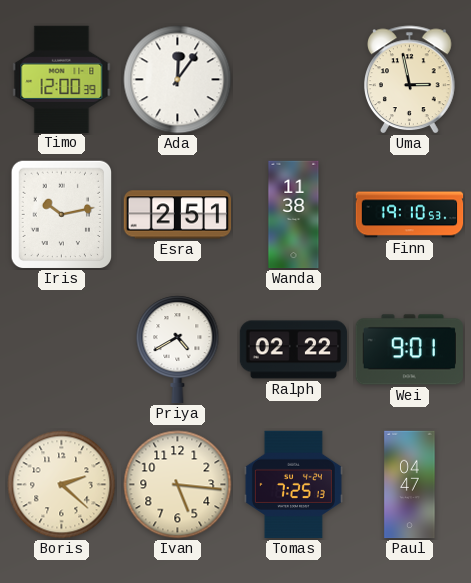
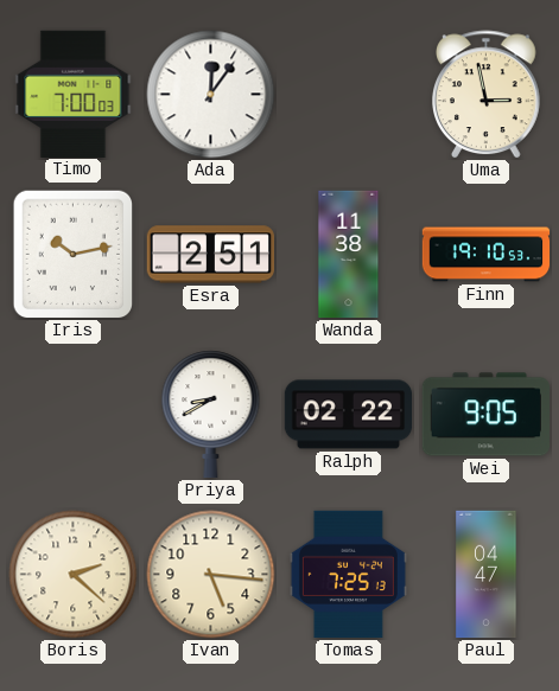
Timo: 12:00 -> 7:00 (74, 94)
Priya: 4:40 -> 8:40 (211, 414)
Wei: 9:01 -> 9:05 (485, 415)
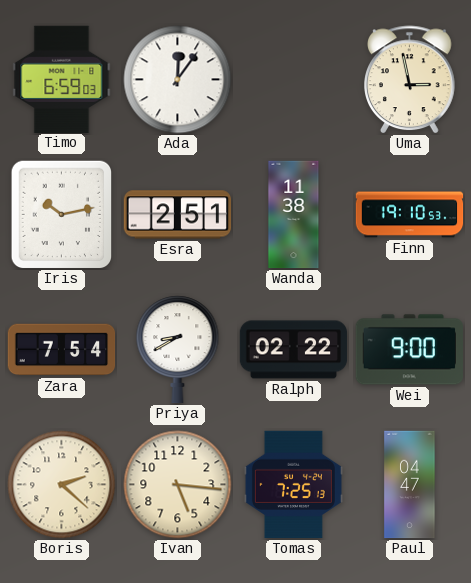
Timo: 7:00 -> 6:59 (62, 79)
Zara: none -> 7:54 (62, 350)
Wei: 9:05 -> 9:00 (409, 350)
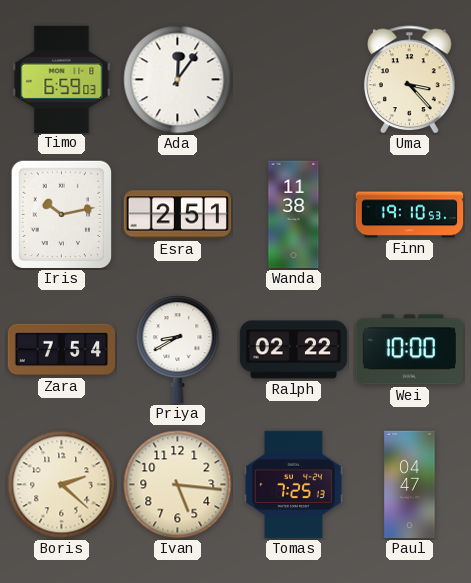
Uma: 2:58 -> 3:23 (410, 80)
Wei: 9:00 -> 10:00 (409, 350)
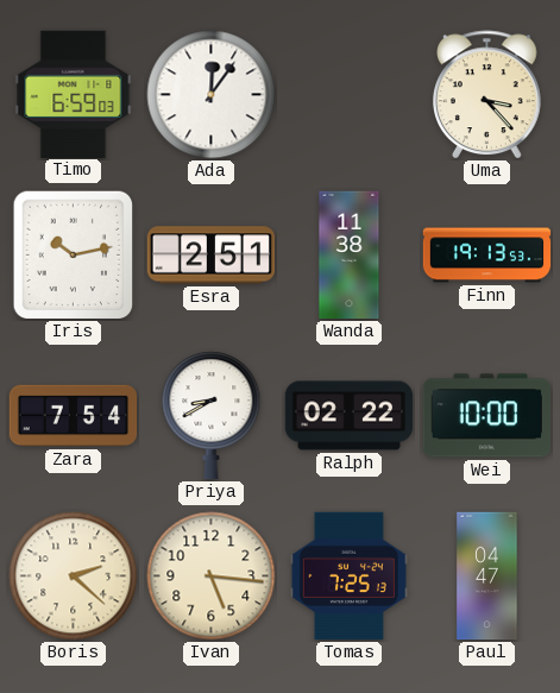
Finn: 19:10 -> 19:13 (487, 256)
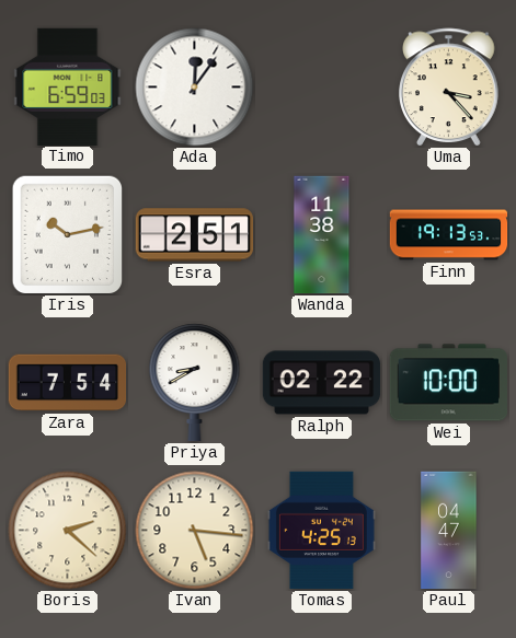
Tomas: 7:25 -> 4:25 (321, 531)
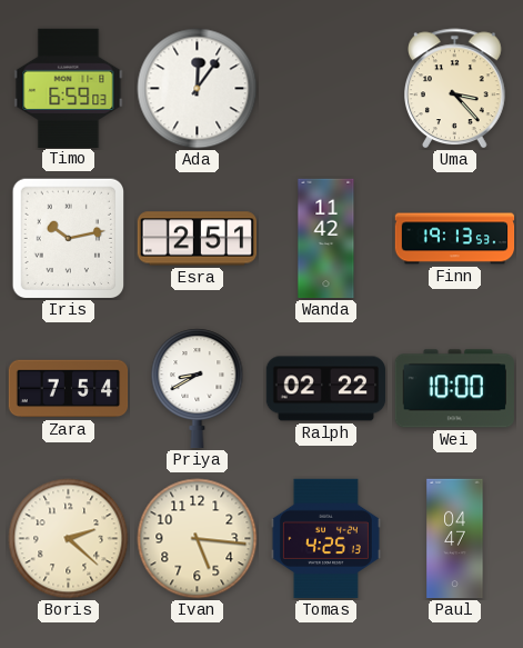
Wanda: 11:38 -> 11:42 (326, 239)
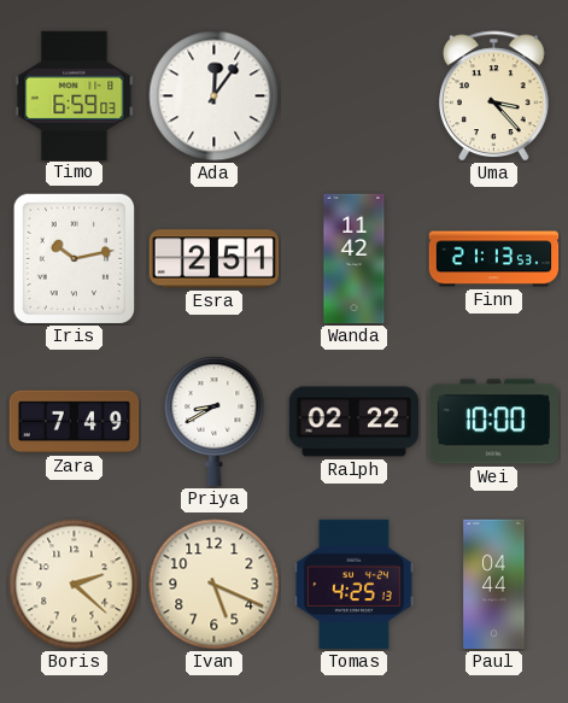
Finn: 19:13 -> 21:13 (494, 259)
Zara: 7:54 -> 7:49 (75, 422)
Ivan: 5:16 -> 5:19 (215, 585)
Paul: 04:47 -> 04:44 (494, 585)
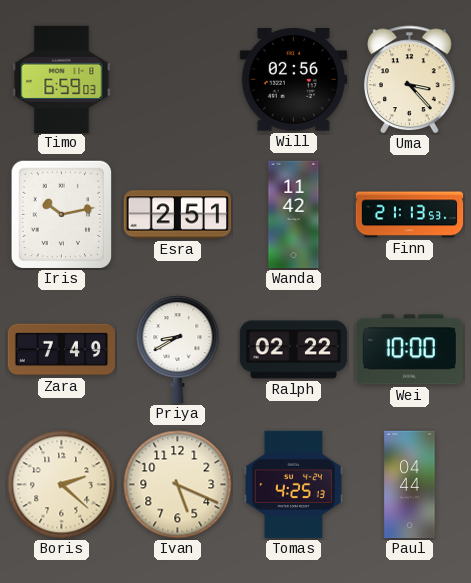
Ada: 12:06 -> none (215, 96)
Will: none -> 02:56 (293, 80)
